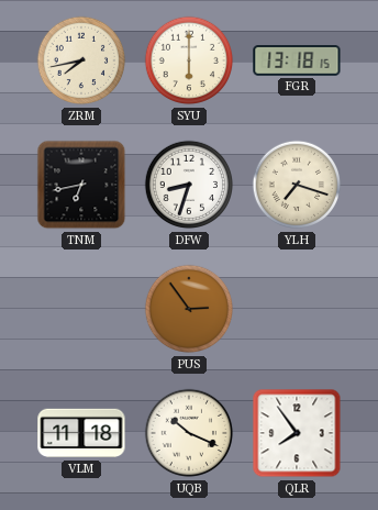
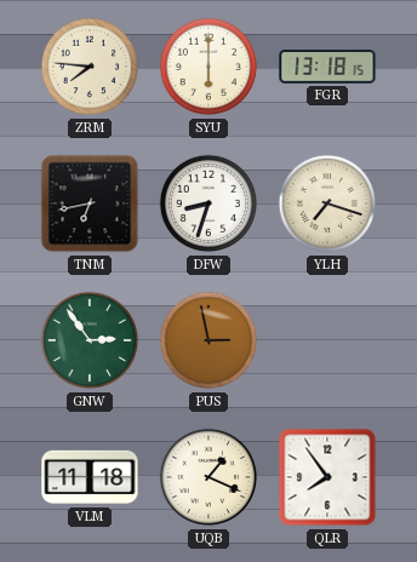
ZRM: 7:43 -> 7:46 (90, 67)
GNW: none -> 2:54 (90, 340)
PUS: 2:54 -> 2:58 (208, 340)
UQB: 10:19 -> 1:19 (208, 477)
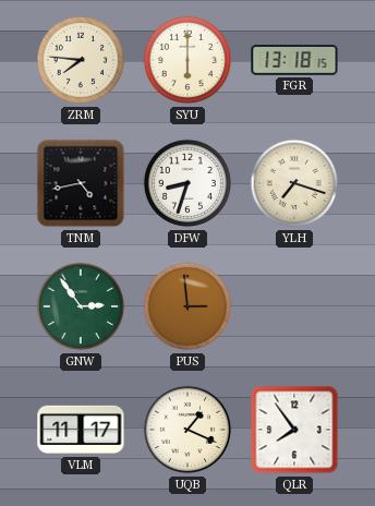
TNM: 6:43 -> 4:43 (81, 183)
PUS: 2:58 -> 2:59 (187, 306)
VLM: 11:18 -> 11:17 (81, 430)
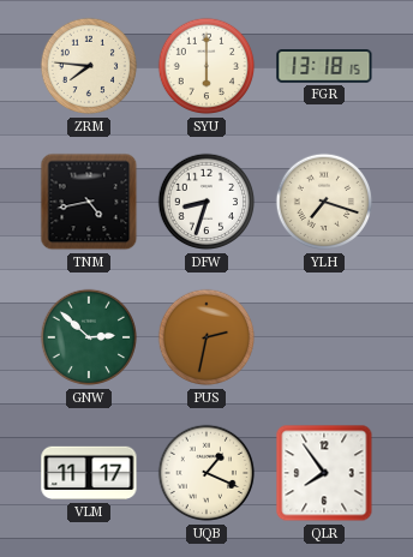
GNW: 2:54 -> 2:52 (89, 337)
PUS: 2:59 -> 2:32 (206, 337)
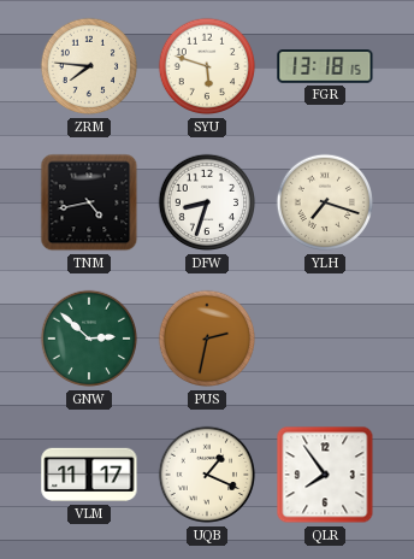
SYU: 6:00 -> 5:48 (207, 66)
